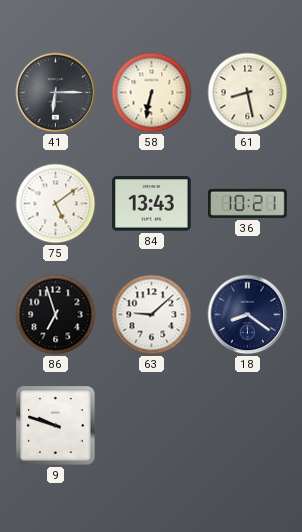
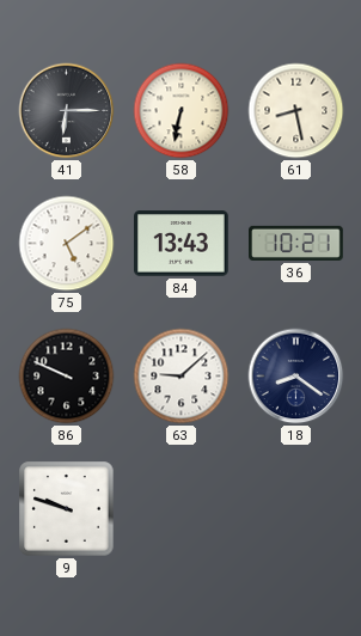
86: 6:57 -> 9:49 (67, 377)
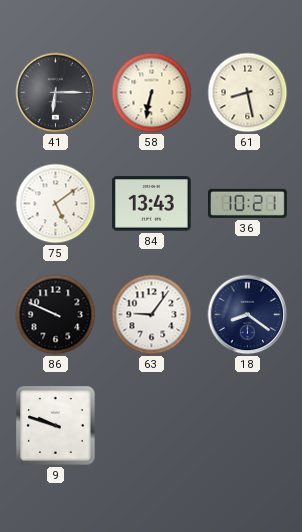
63: 9:08 -> 9:06 (152, 315)
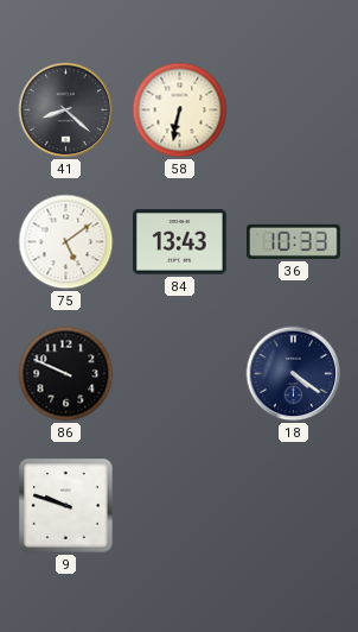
41: 6:15 -> 8:22 (66, 110)
61: 8:28 -> none (248, 93)
36: 10:21 -> 10:33 (294, 241)
63: 9:06 -> none (152, 315)
18: 8:21 -> 4:21 (294, 374)
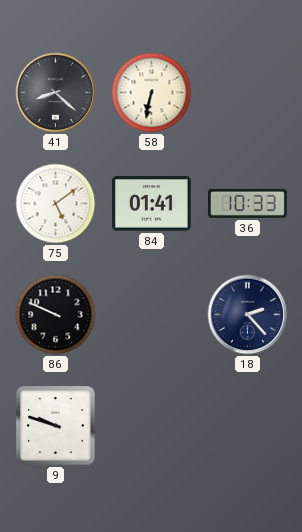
84: 13:43 -> 01:41 (152, 204)
18: 4:21 -> 2:23 (248, 315)
